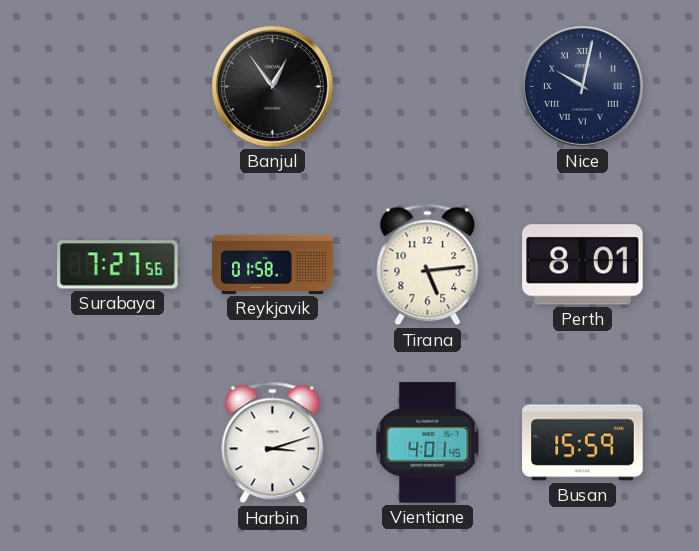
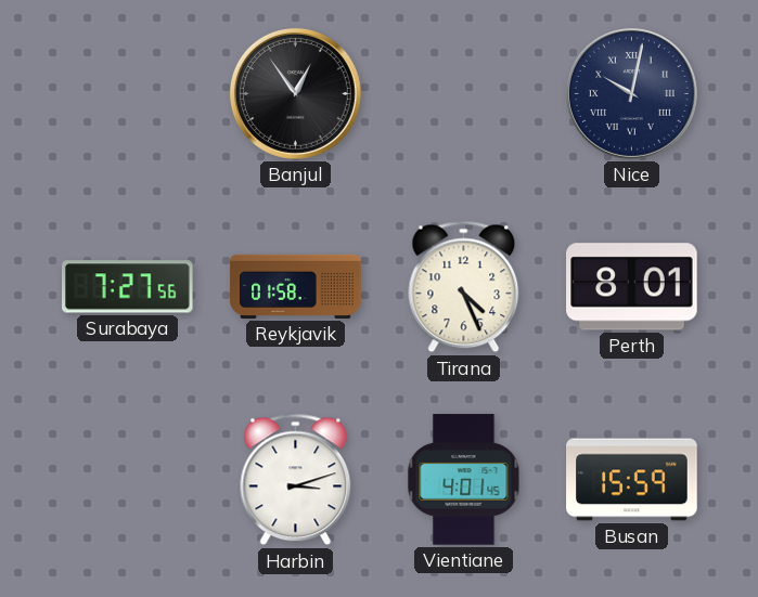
Tirana: 5:14 -> 4:26 (464, 287)
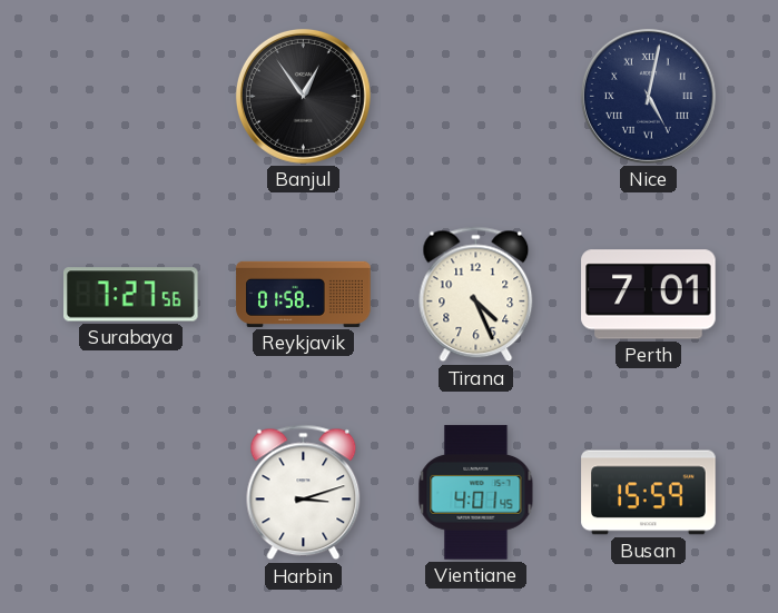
Nice: 10:02 -> 5:02 (648, 96)
Perth: 8:01 -> 7:01 (649, 295)
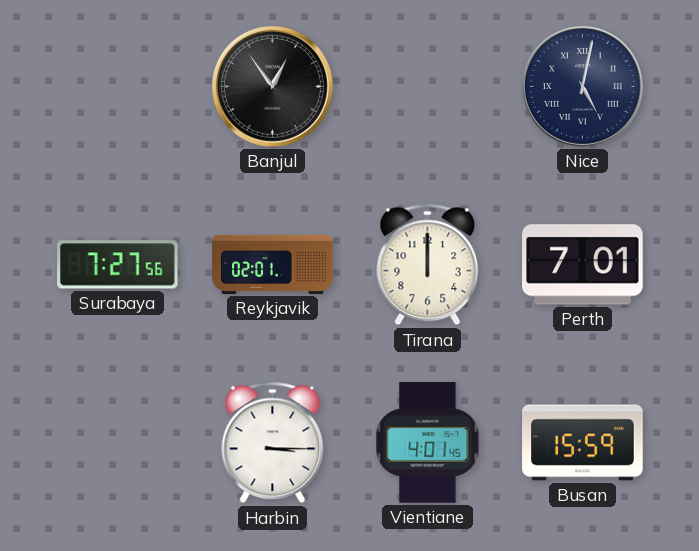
Reykjavik: 01:58 -> 02:01 (273, 264)
Tirana: 4:26 -> 12:00 (428, 265)
Harbin: 3:12 -> 3:15 (273, 443)
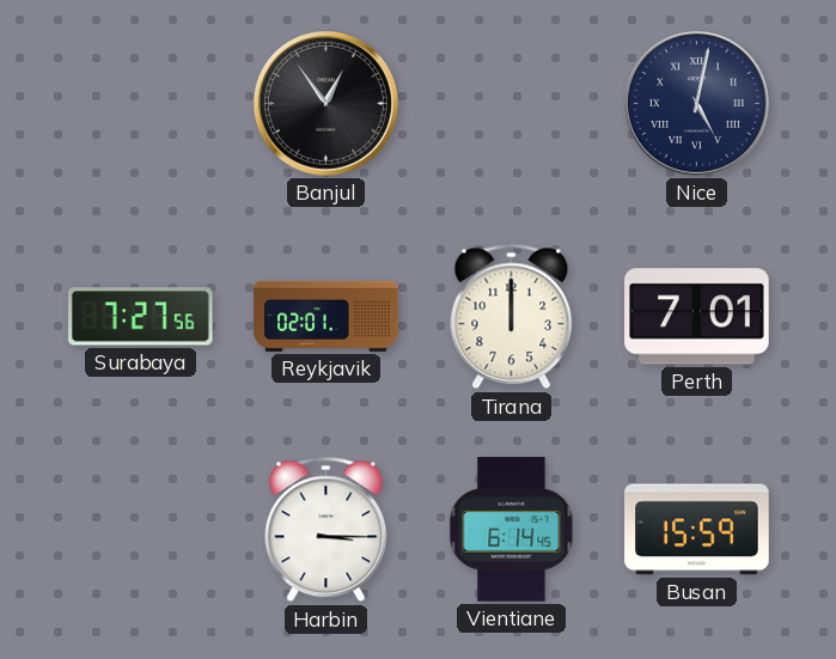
Vientiane: 4:01 -> 6:14 (512, 530)
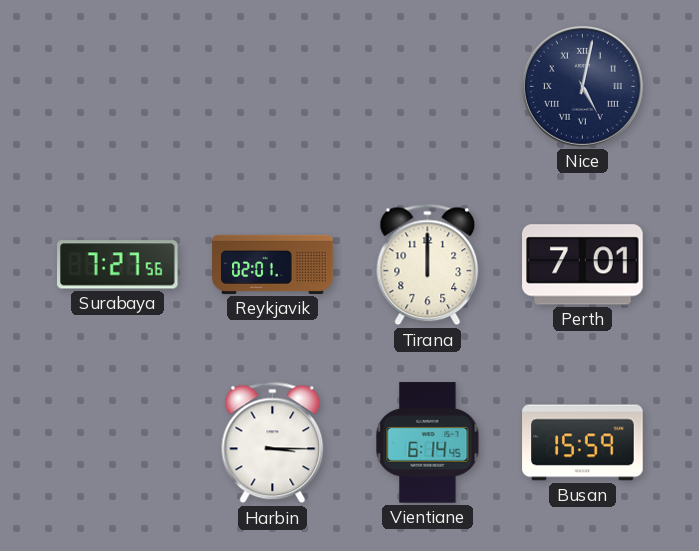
Banjul: 12:54 -> none (325, 103)
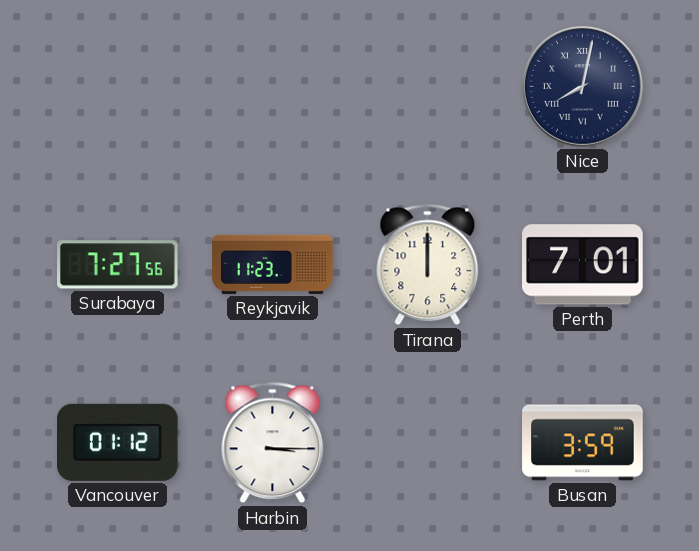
Nice: 5:02 -> 8:02 (582, 86)
Reykjavik: 02:01 -> 11:23 (273, 264)
Vancouver: none -> 01:12 (118, 442)
Vientiane: 6:14 -> none (428, 443)
Busan: 15:59 -> 3:59 (583, 443)
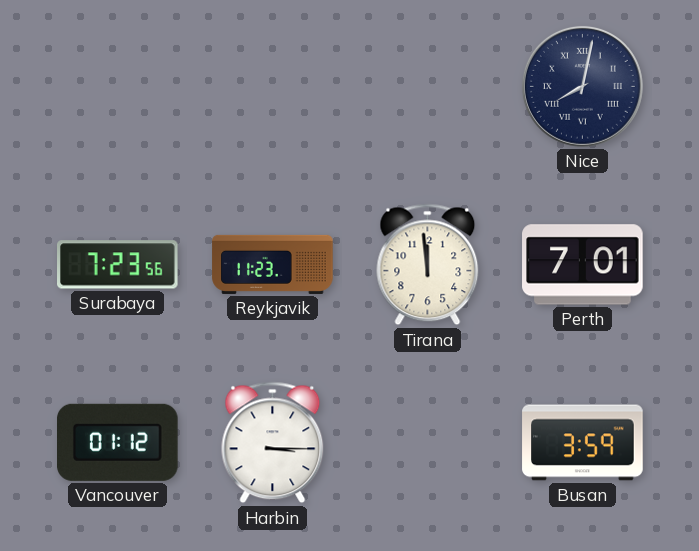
Surabaya: 7:27 -> 7:23 (118, 265)
Tirana: 12:00 -> 11:59 (428, 265)
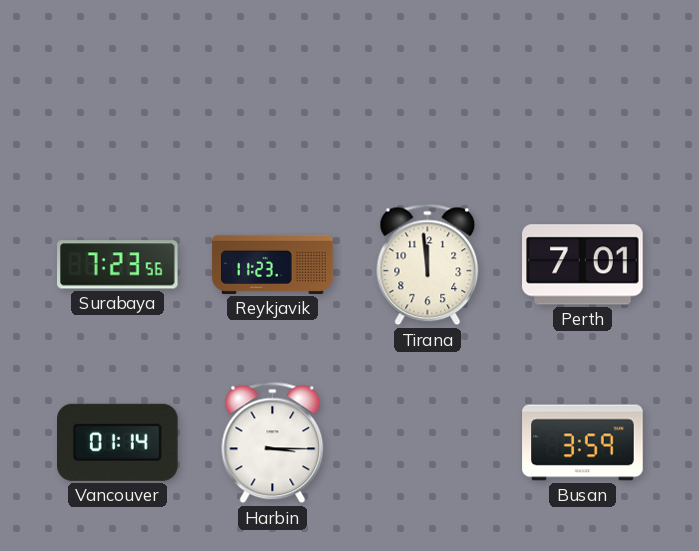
Nice: 8:02 -> none (582, 86)
Vancouver: 01:12 -> 01:14 (118, 442)
